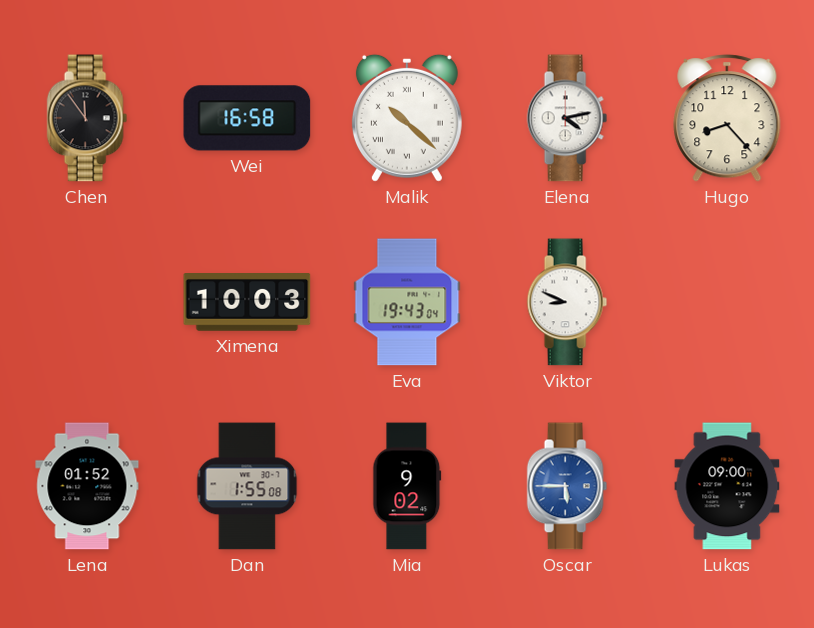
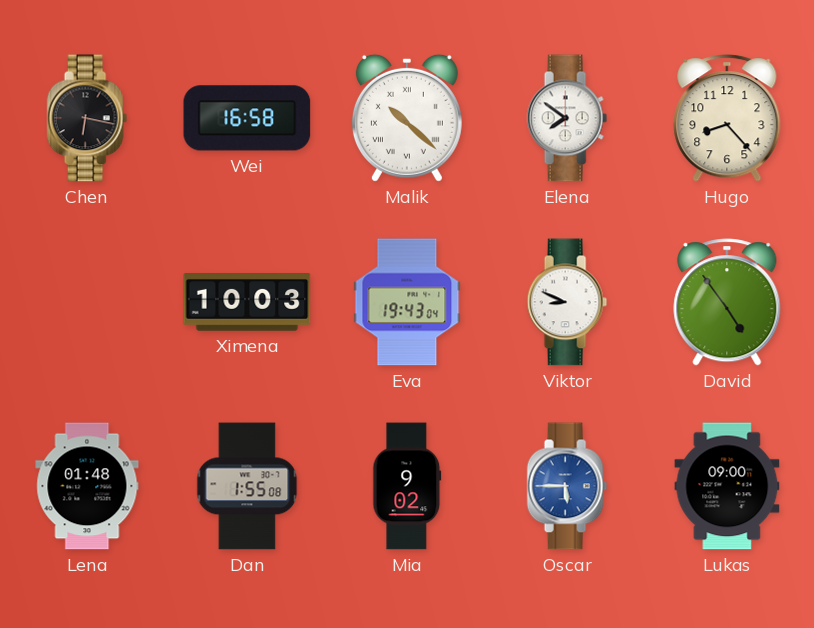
Chen: 11:54 -> 6:17 (87, 118)
Elena: 4:13 -> 7:51 (567, 118)
David: none -> 4:54 (727, 302)
Lena: 01:52 -> 01:48 (87, 486)
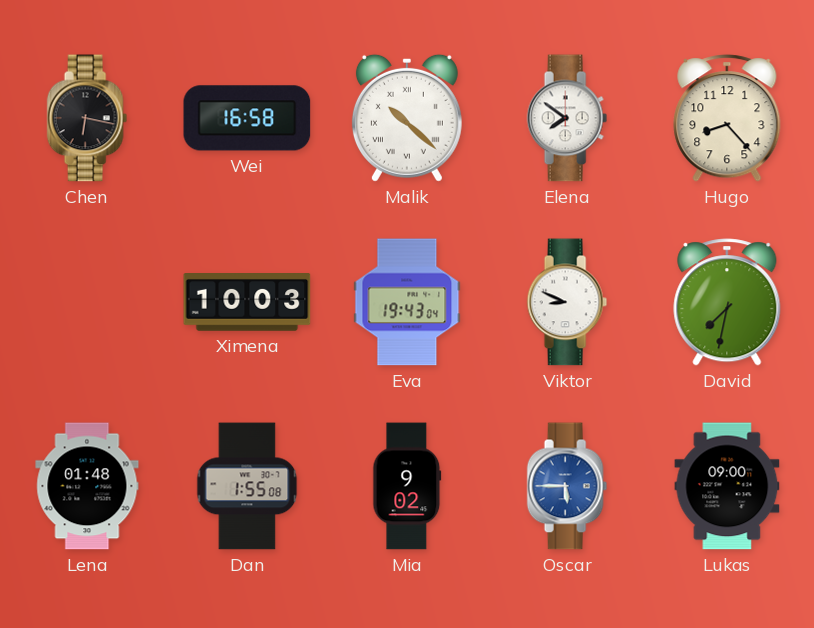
David: 4:54 -> 7:32 (727, 302)
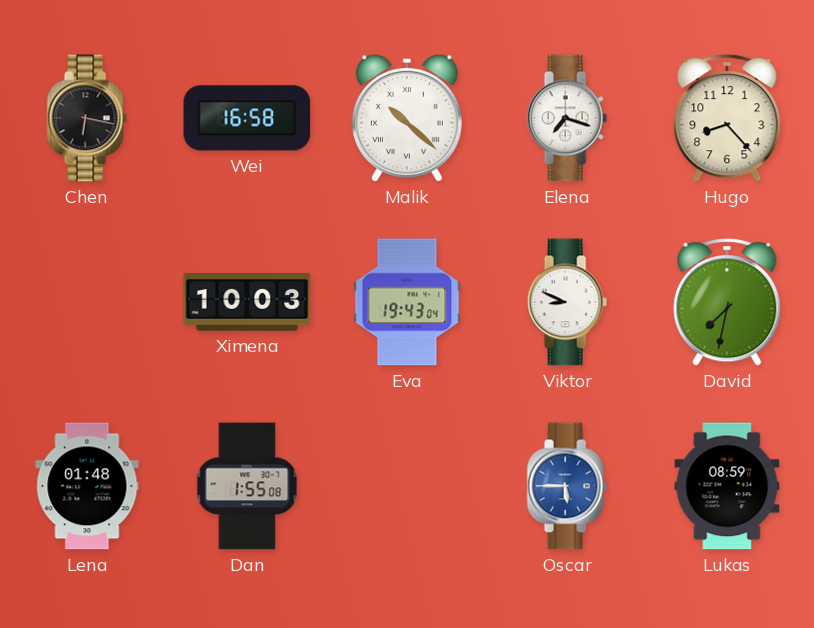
Elena: 7:51 -> 7:18 (567, 118)
Mia: 9:02 -> none (407, 486)
Lukas: 09:00 -> 08:59 (727, 486)
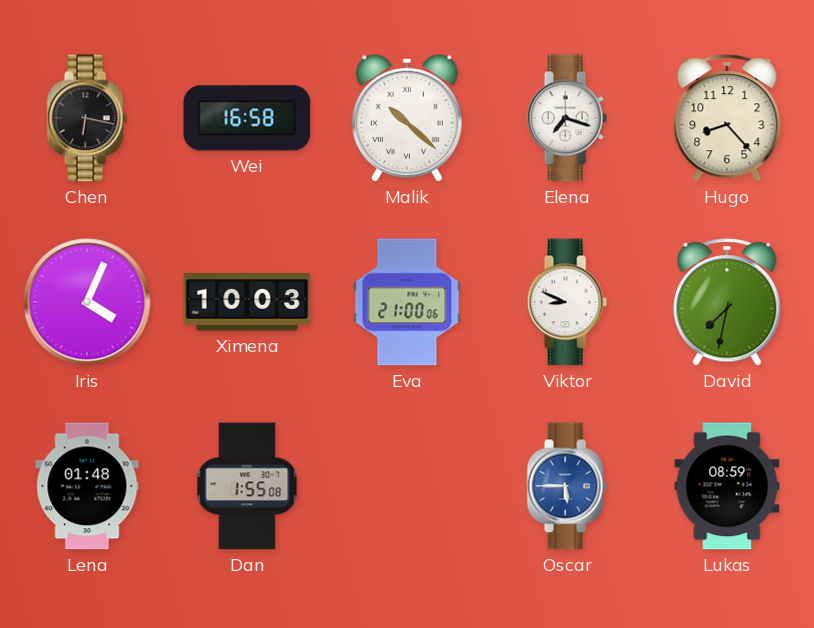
Iris: none -> 4:04 (87, 302)
Eva: 19:43 -> 21:00 (407, 302)
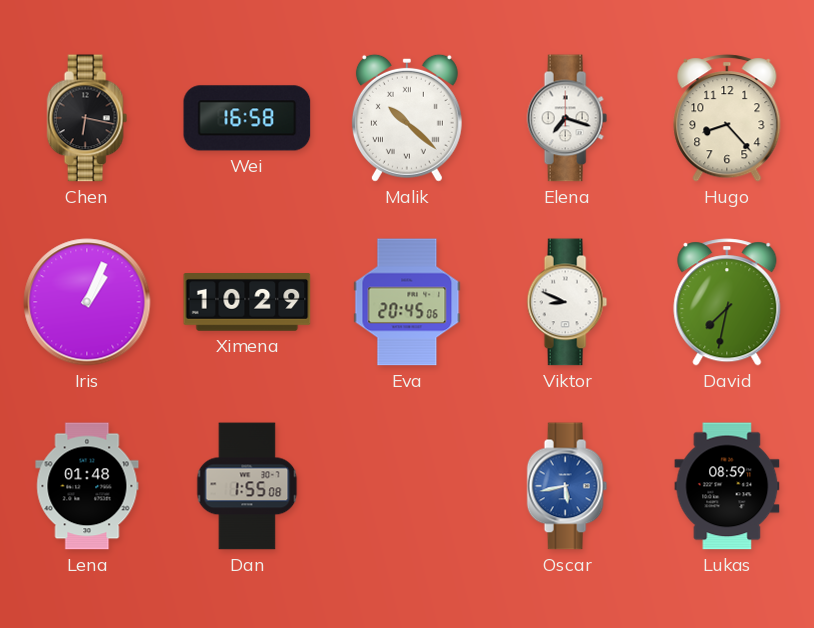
Iris: 4:04 -> 1:04 (87, 302)
Ximena: 10:03 -> 10:29 (247, 303)
Eva: 21:00 -> 20:45 (407, 302)
Oscar: 5:45 -> 5:43 (567, 486)
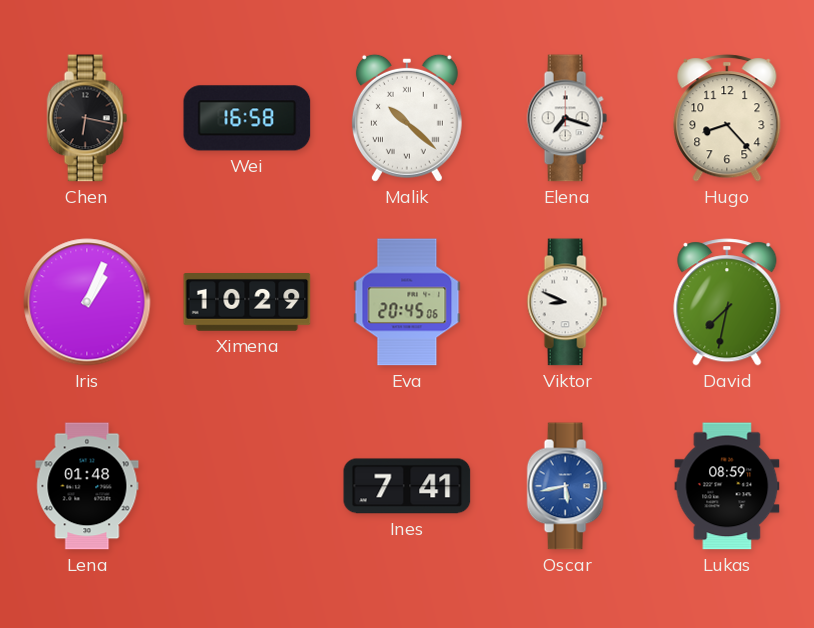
Dan: 1:55 -> none (247, 486)
Ines: none -> 7:41 (407, 486)
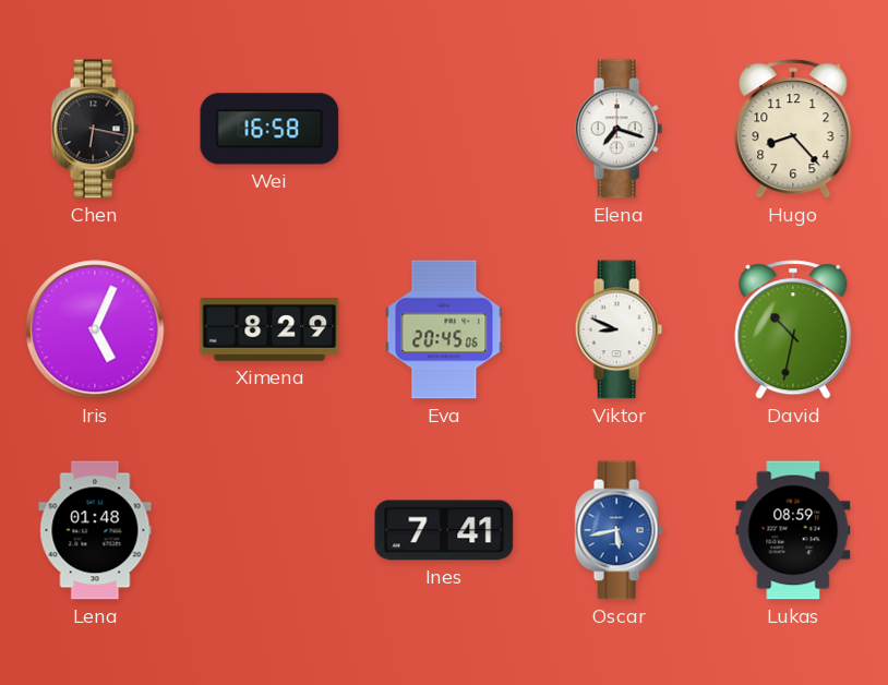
Malik: 10:22 -> none (407, 118)
Iris: 1:04 -> 5:04 (95, 329)
Ximena: 10:29 -> 8:29 (269, 331)
David: 7:32 -> 10:32 (793, 329)
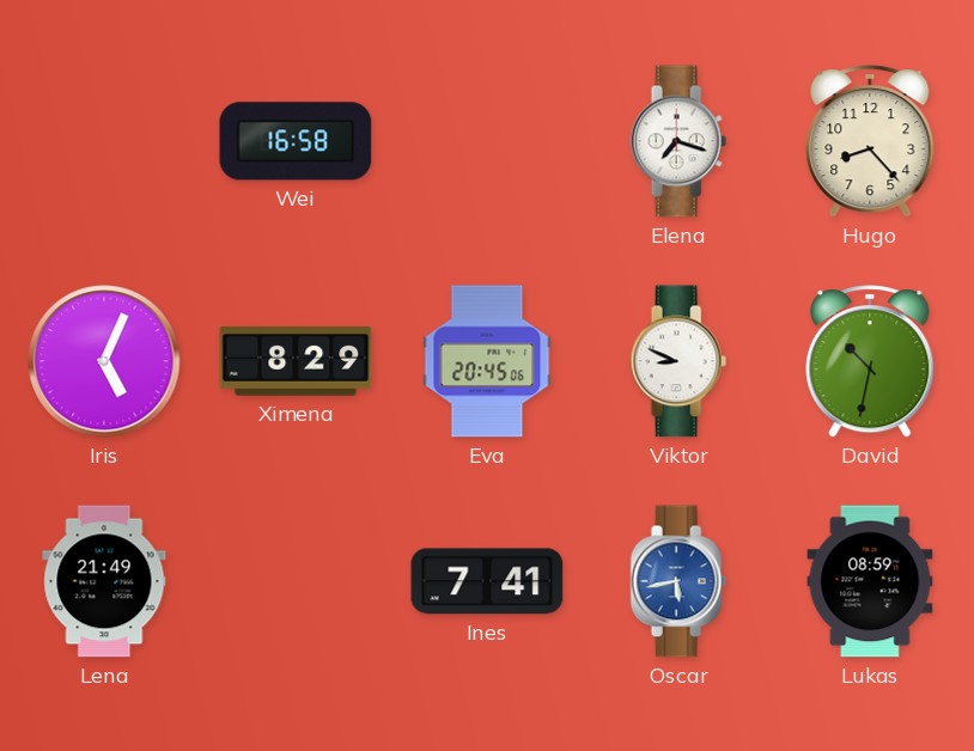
Chen: 6:17 -> none (95, 129)
Lena: 01:48 -> 21:49 (104, 581)
